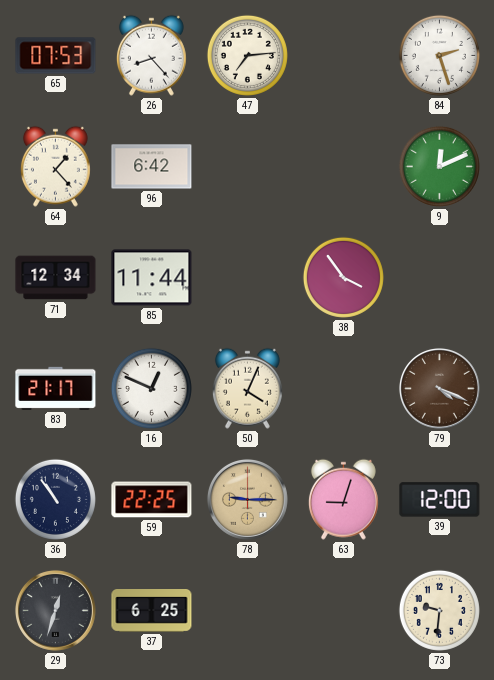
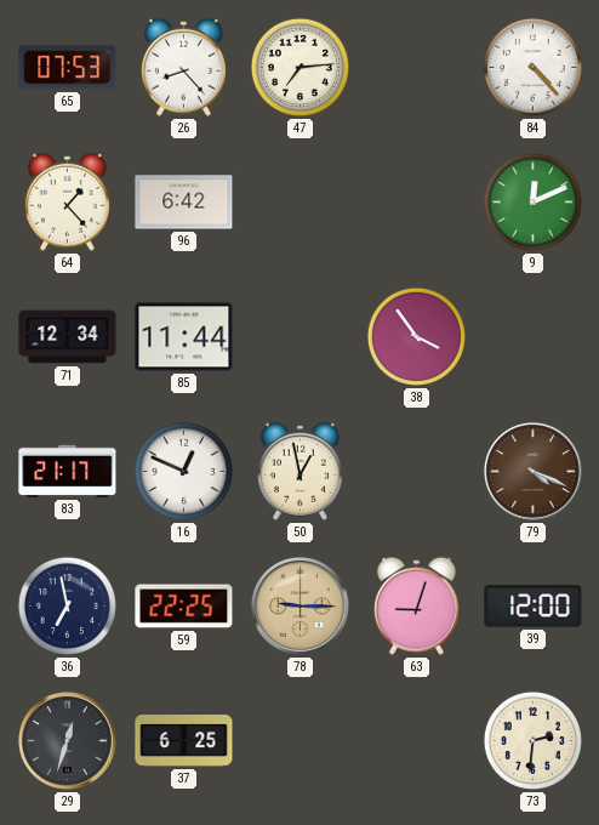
84: 2:27 -> 4:23 (532, 67)
50: 4:04 -> 12:58 (299, 471)
36: 10:54 -> 6:58 (67, 605)
73: 9:31 -> 2:31 (532, 740)
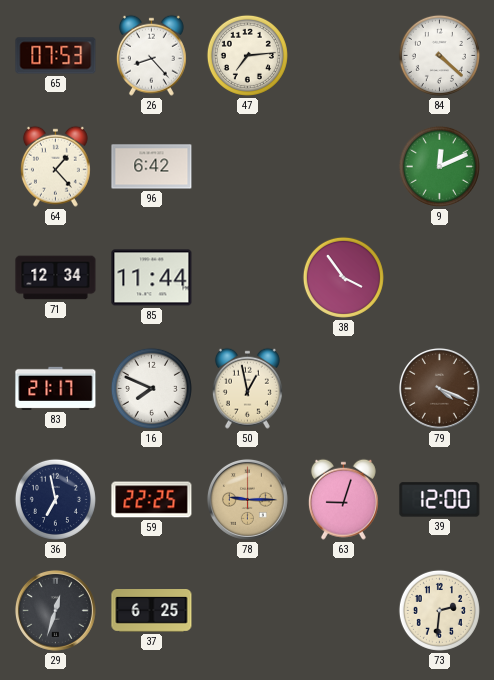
84: 4:23 -> 4:22 (439, 55)
16: 12:49 -> 7:49 (151, 388)
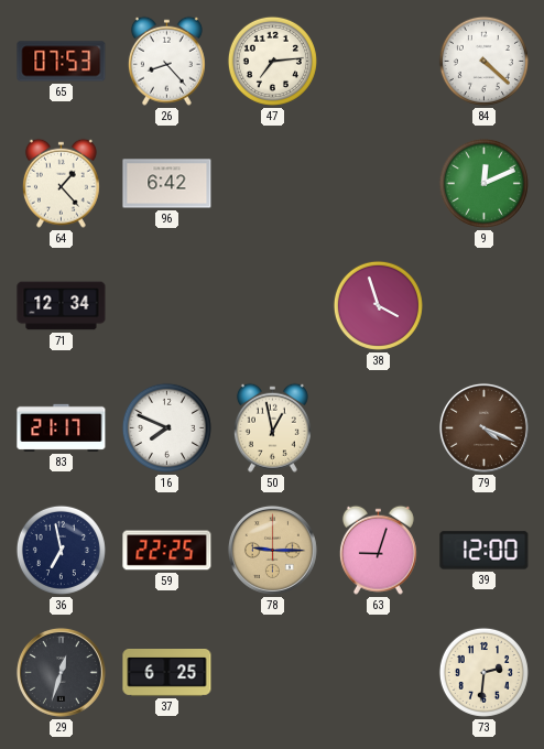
85: 11:44 -> none (152, 278)
38: 3:54 -> 3:57 (378, 305)
